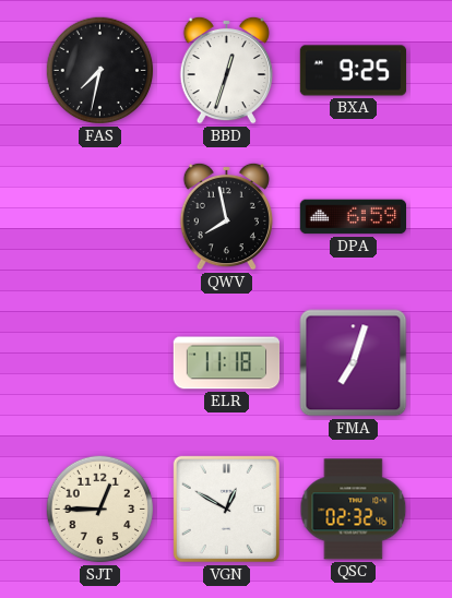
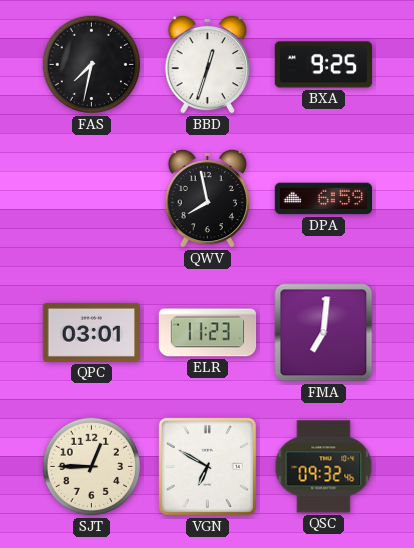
QPC: none -> 03:01 (92, 332)
ELR: 11:18 -> 11:23 (208, 333)
FMA: 7:03 -> 7:01 (324, 333)
VGN: 12:50 -> 6:50 (207, 466)
QSC: 02:32 -> 09:32 (324, 467)
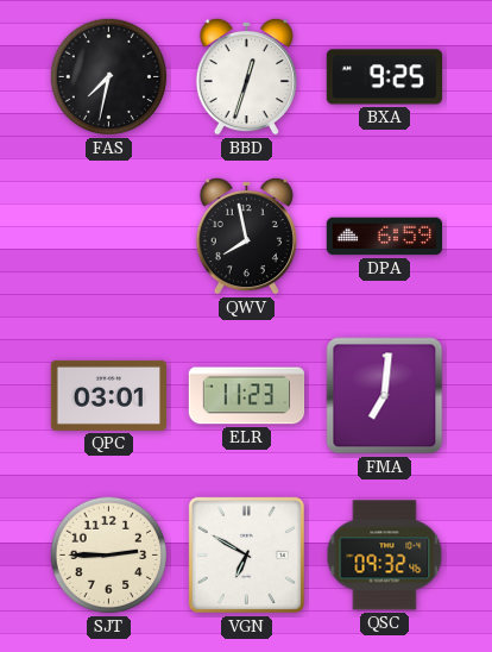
SJT: 12:45 -> 2:45 (109, 556)
